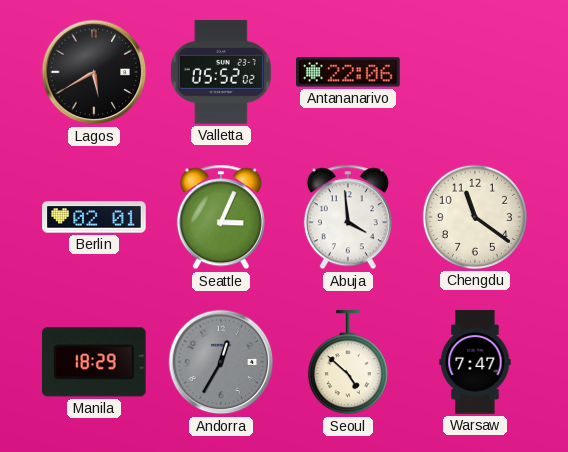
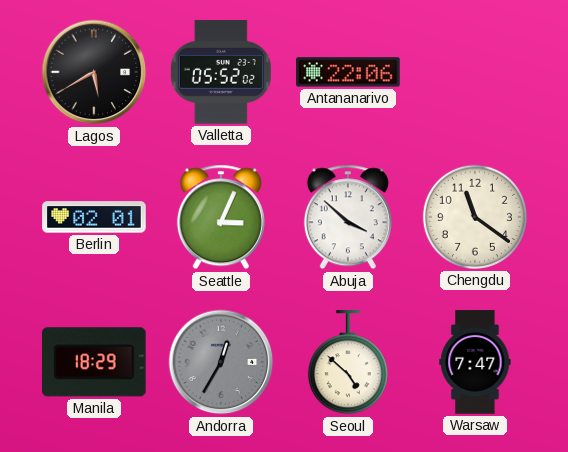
Abuja: 3:59 -> 3:52 (348, 217)
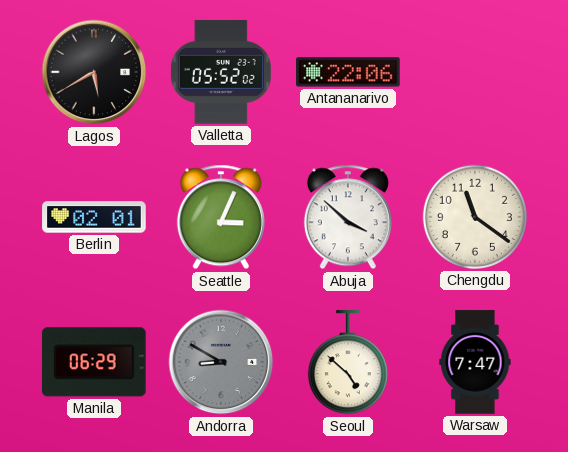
Manila: 18:29 -> 06:29 (94, 362)
Andorra: 12:35 -> 8:50 (221, 362)
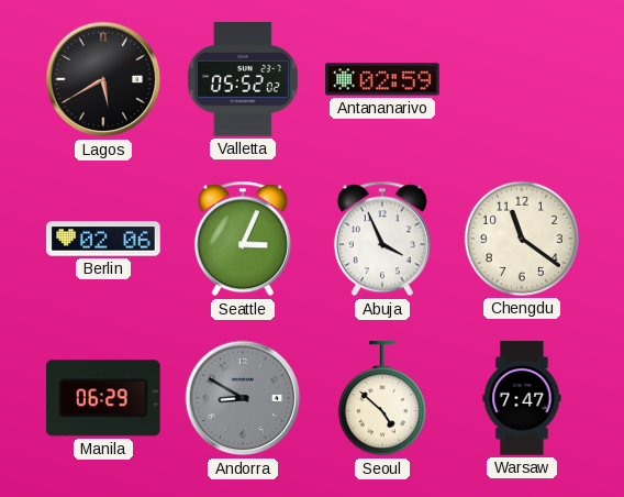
Antananarivo: 22:06 -> 02:59 (382, 79)
Berlin: 02:01 -> 02:06 (103, 239)
Abuja: 3:52 -> 3:56 (382, 239)
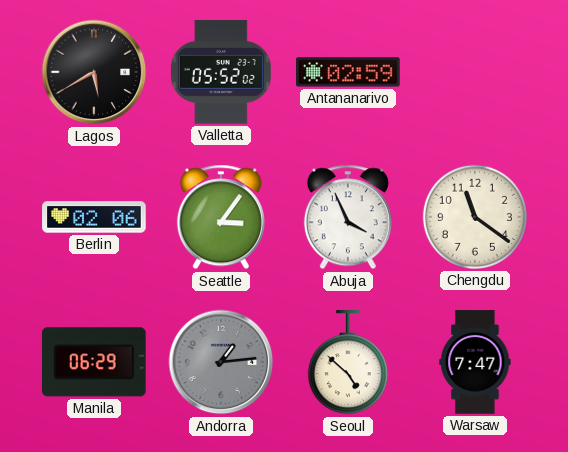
Seattle: 3:04 -> 3:06 (221, 217)
Andorra: 8:50 -> 1:14 (221, 362)
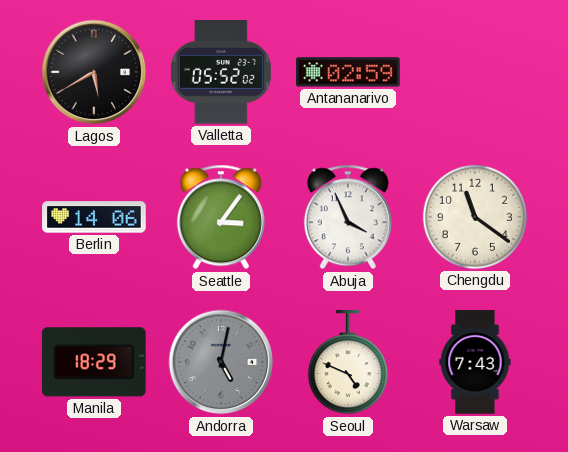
Berlin: 02:06 -> 14:06 (94, 217)
Manila: 06:29 -> 18:29 (94, 362)
Andorra: 1:14 -> 5:02 (221, 362)
Seoul: 4:52 -> 4:49 (348, 363)
Warsaw: 7:47 -> 7:43 (475, 362)
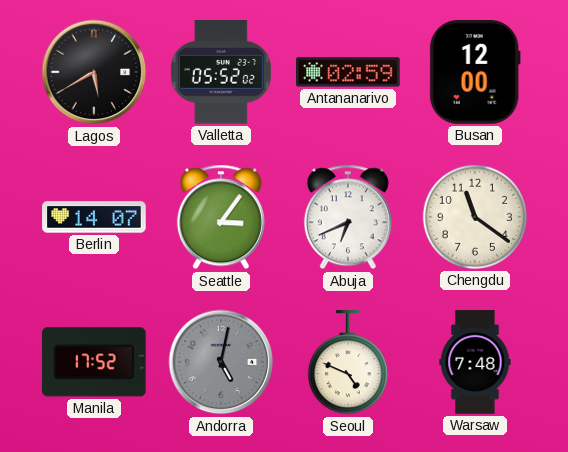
Busan: none -> 12:00 (475, 73)
Berlin: 14:06 -> 14:07 (94, 217)
Abuja: 3:56 -> 6:41 (348, 217)
Manila: 18:29 -> 17:52 (94, 362)
Warsaw: 7:43 -> 7:48 (475, 362)
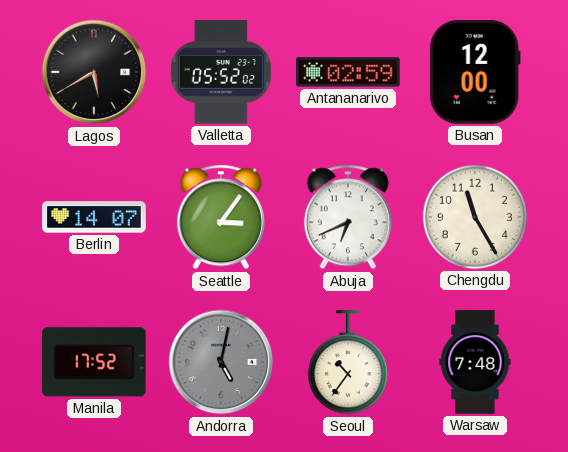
Chengdu: 11:21 -> 11:25 (475, 217)
Seoul: 4:49 -> 10:36 (348, 363)
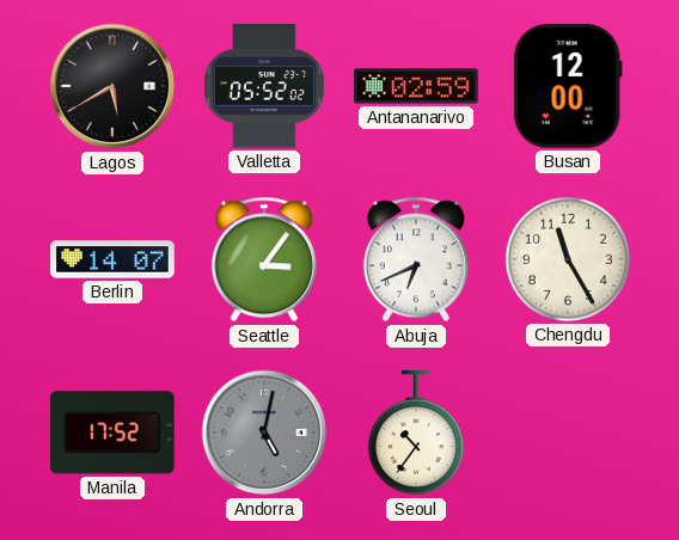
Warsaw: 7:48 -> none (475, 362)
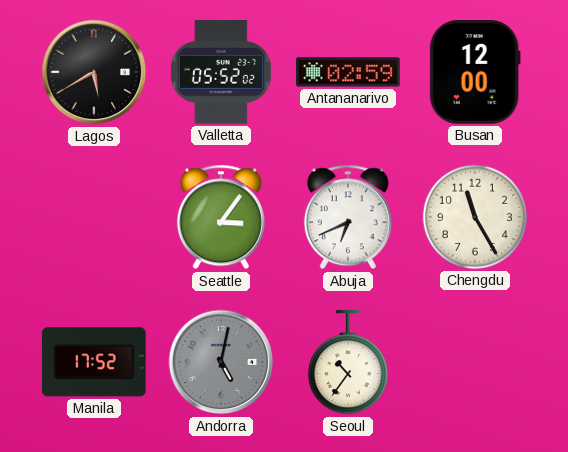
Berlin: 14:07 -> none (112, 259)
